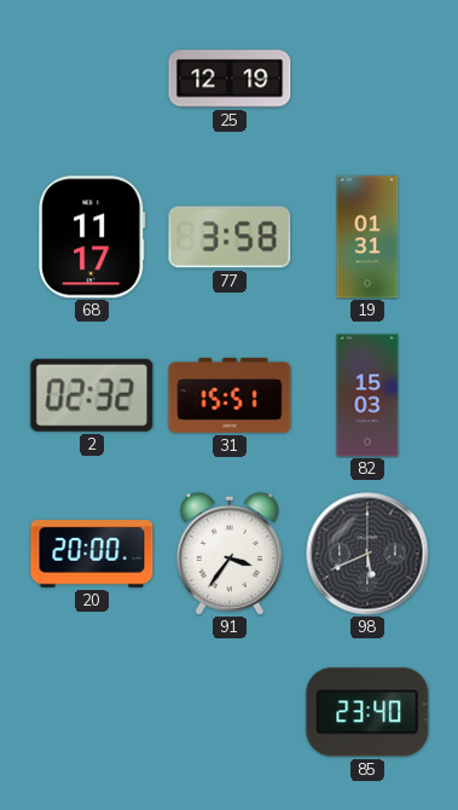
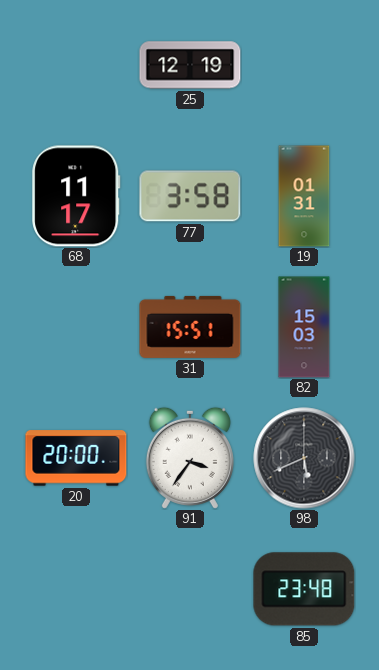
2: 02:32 -> none (92, 395)
85: 23:40 -> 23:48 (304, 589)
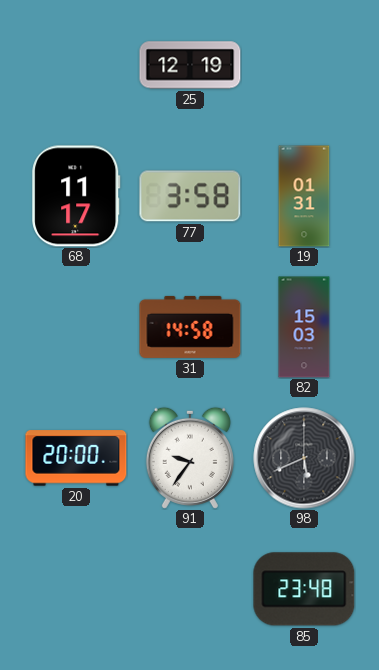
31: 15:51 -> 14:58 (190, 327)
91: 3:36 -> 9:36 (190, 458)
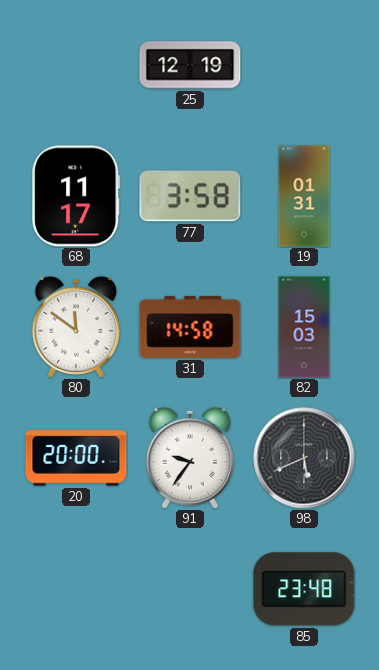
80: none -> 11:51 (76, 327)
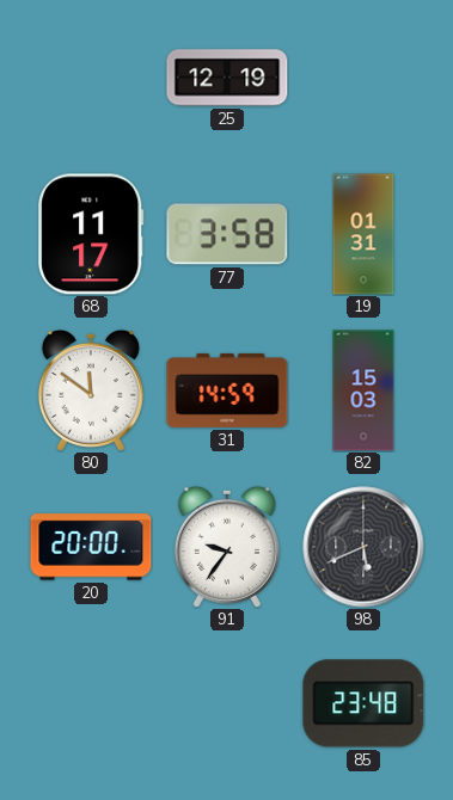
31: 14:58 -> 14:59 (227, 390)
